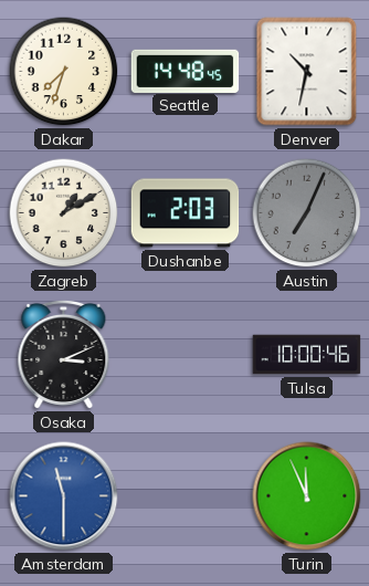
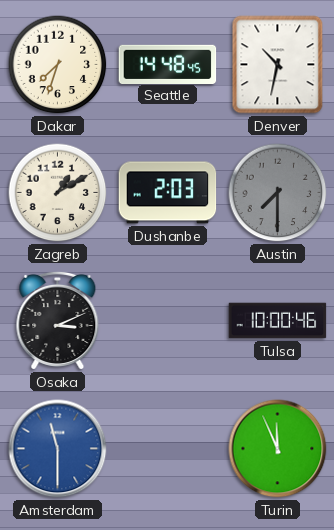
Austin: 7:04 -> 7:30 (278, 193)
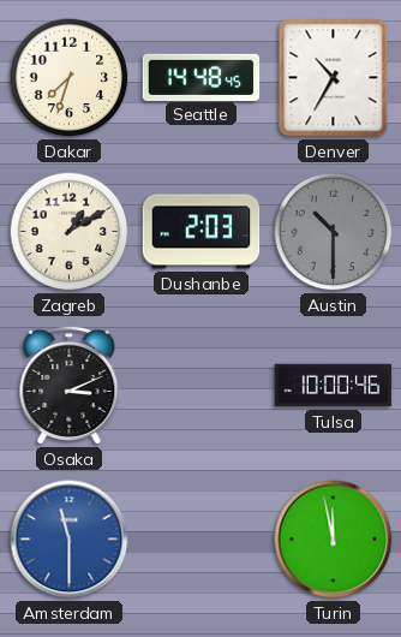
Denver: 10:32 -> 10:35 (334, 78)
Austin: 7:30 -> 10:30 (334, 232)
Turin: 11:56 -> 11:58 (334, 540)
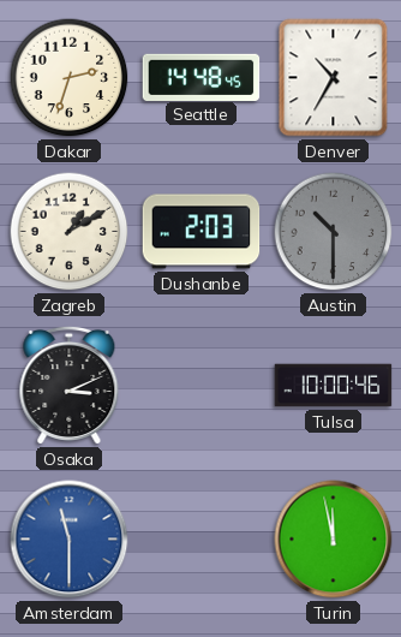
Dakar: 7:33 -> 2:33 (70, 78)
